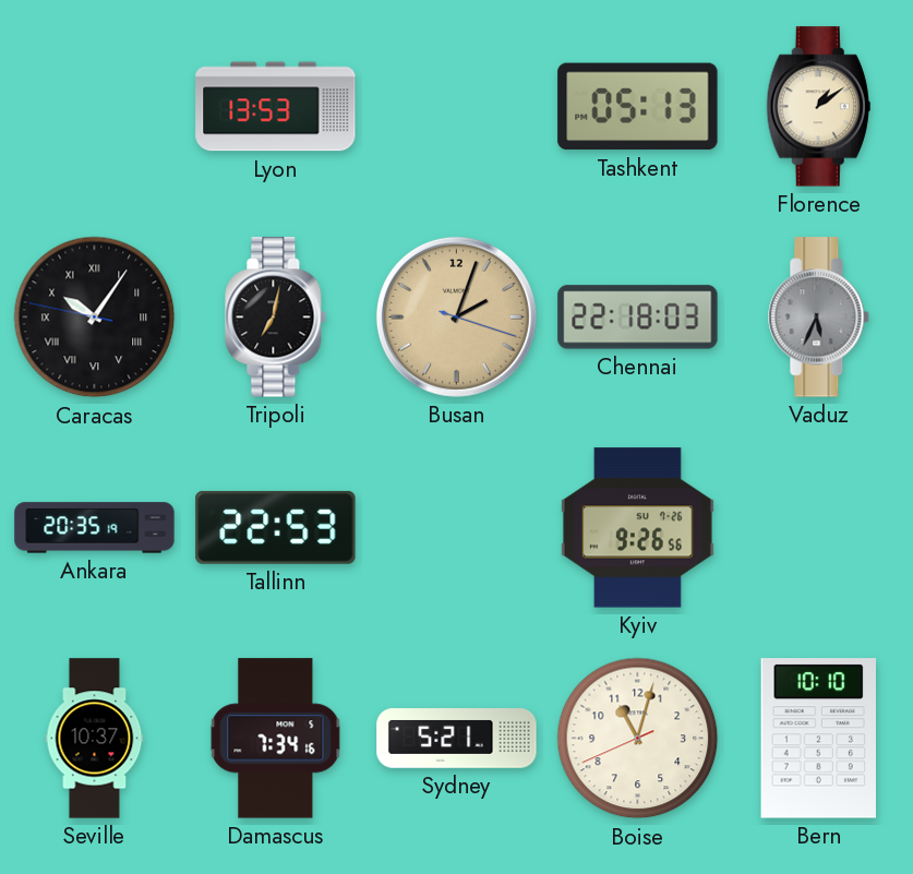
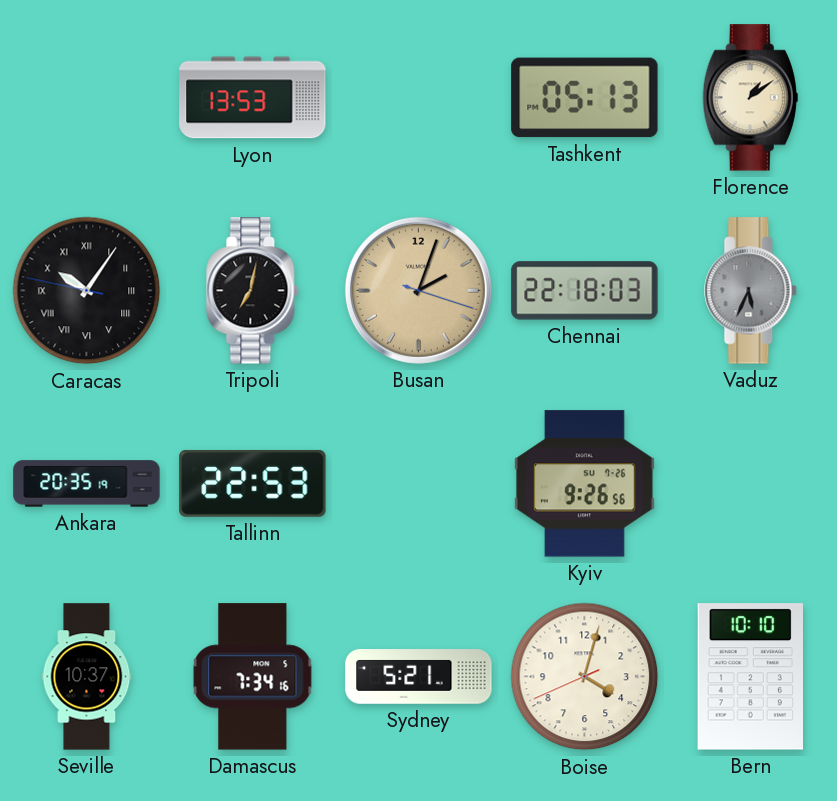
Boise: 11:02 -> 4:02 (585, 677)
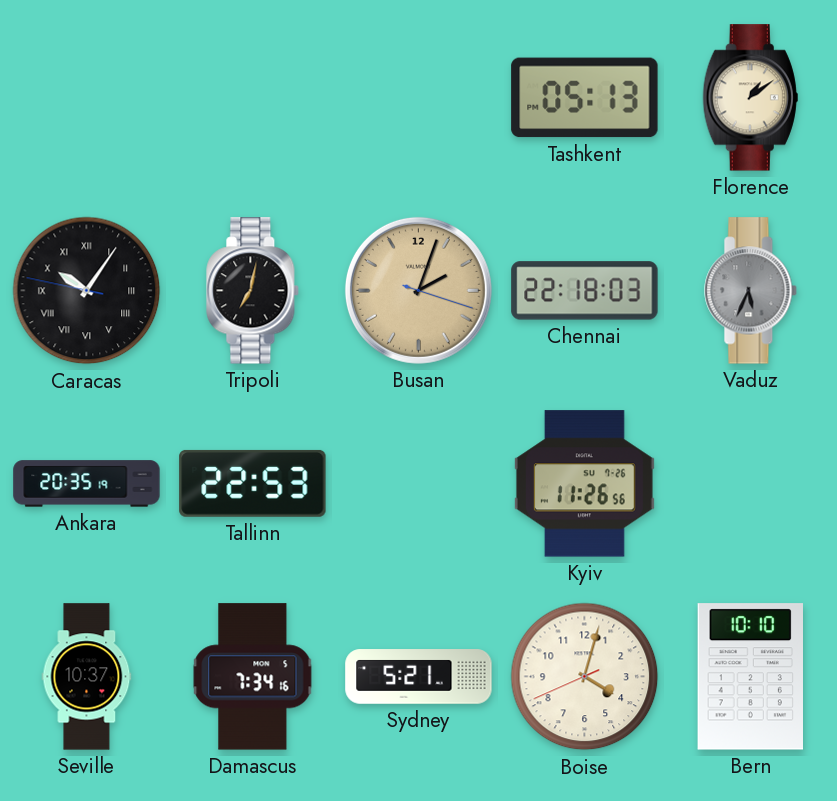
Lyon: 13:53 -> none (253, 98)
Kyiv: 9:26 -> 11:26 (584, 484)
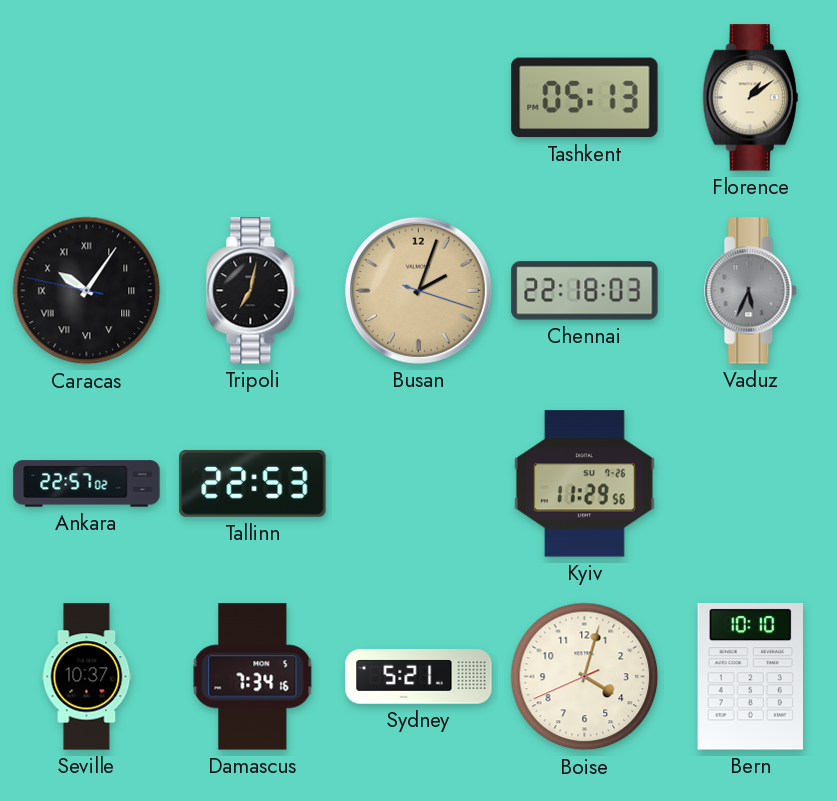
Ankara: 20:35 -> 22:57 (87, 484)
Kyiv: 11:26 -> 11:29 (584, 484)
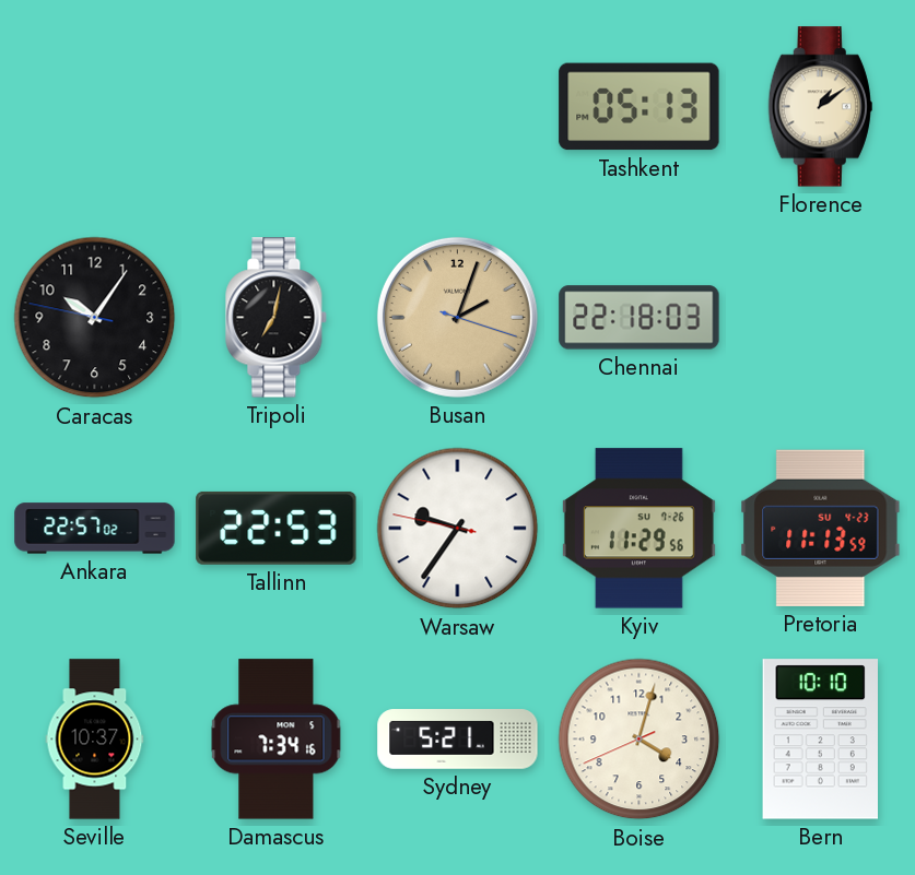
Caracas numerals: Roman -> Arabic (95, 318)
Vaduz: 5:34 -> none (751, 291)
Warsaw: none -> 9:35 (458, 529)
Pretoria: none -> 11:13 (821, 528)
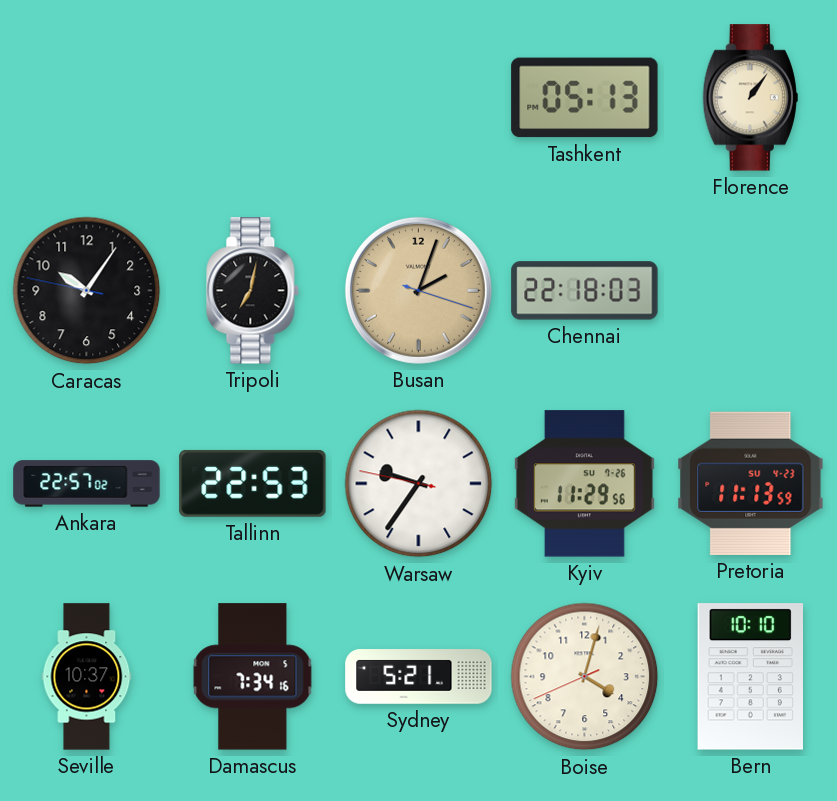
Florence: 1:09 -> 1:06 (750, 98)
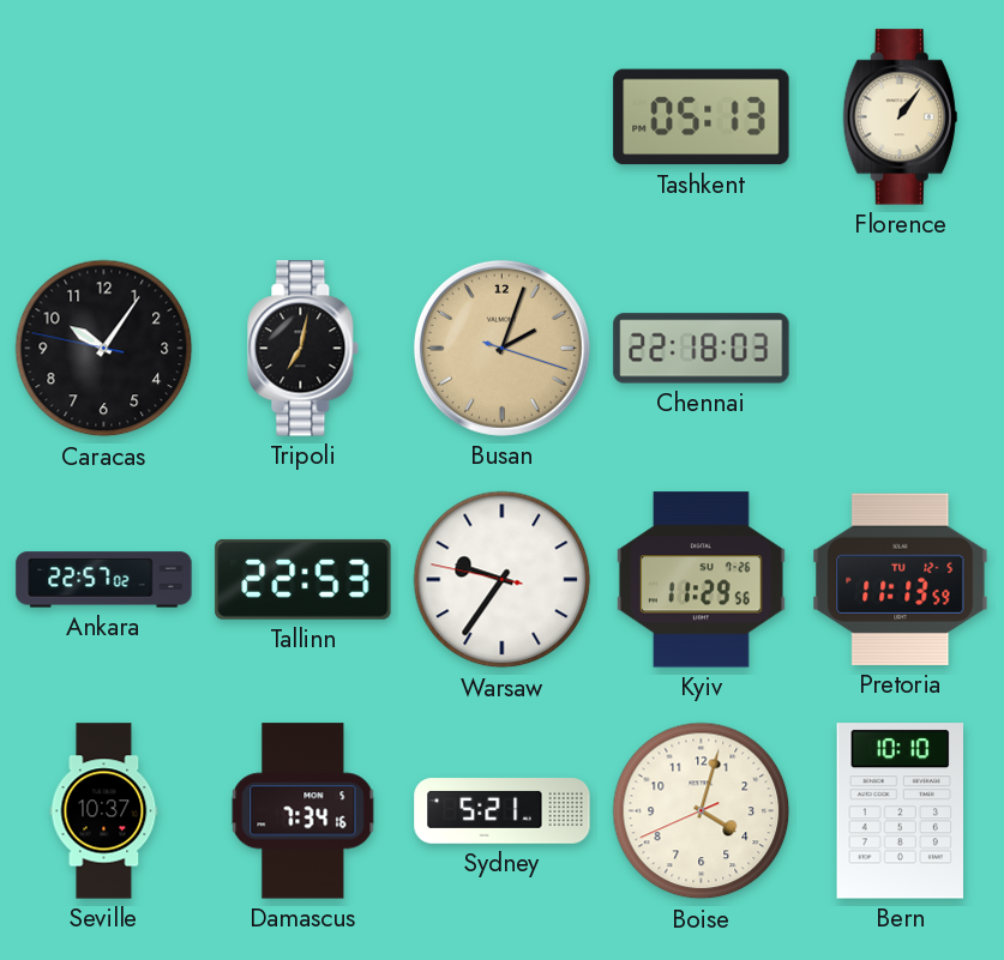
Pretoria date: SU 4-23 -> TU 12-5 (901, 579)
